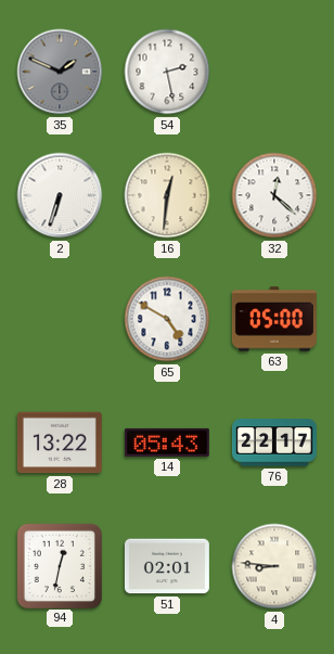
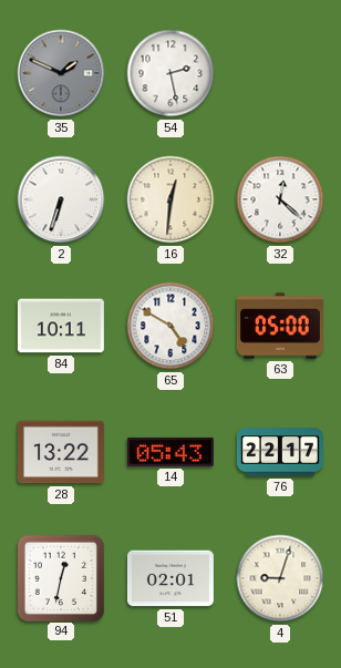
84: none -> 10:11 (61, 326)
4: 8:46 -> 9:03 (280, 578)
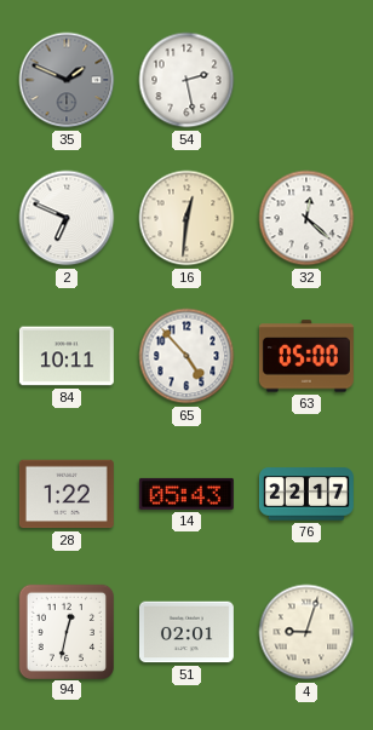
2: 6:33 -> 6:49 (67, 218)
65: 4:50 -> 4:53 (187, 356)
28: 13:22 -> 1:22 (67, 494)
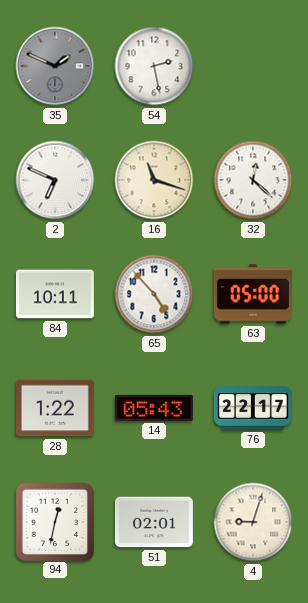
16: 12:31 -> 11:18 (154, 180)
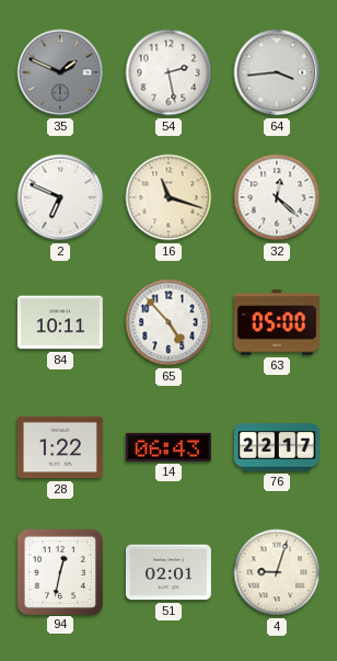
64: none -> 3:44 (277, 72)
14: 05:43 -> 06:43 (168, 447)
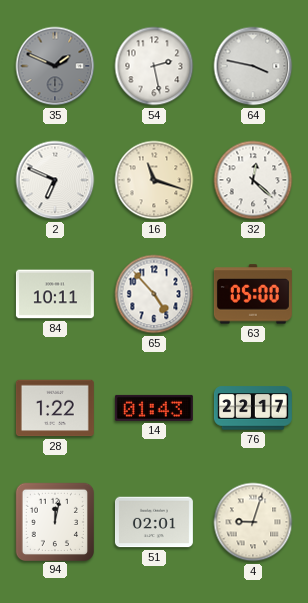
64: 3:44 -> 3:47 (253, 66)
14: 06:43 -> 01:43 (154, 408)
94: 12:32 -> 12:02 (54, 521)
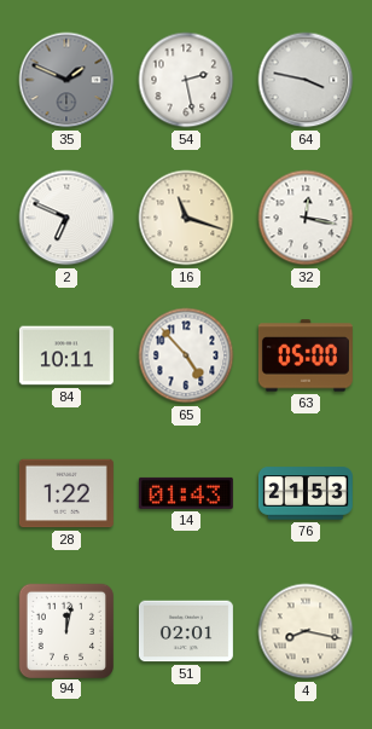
32: 12:22 -> 12:17 (306, 218)
76: 22:17 -> 21:53 (306, 493)
4: 9:03 -> 8:17 (306, 631)
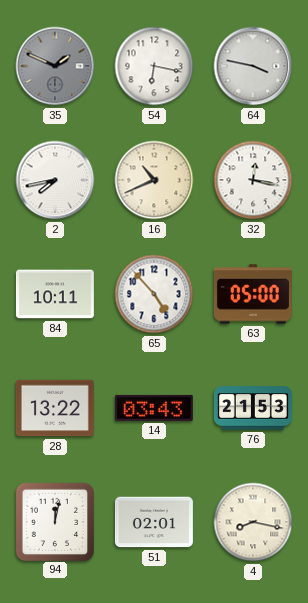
54: 2:28 -> 6:17 (154, 66)
2: 6:49 -> 7:43 (55, 180)
16: 11:18 -> 10:41 (154, 180)
28: 1:22 -> 13:22 (55, 408)
14: 01:43 -> 03:43 (154, 408)
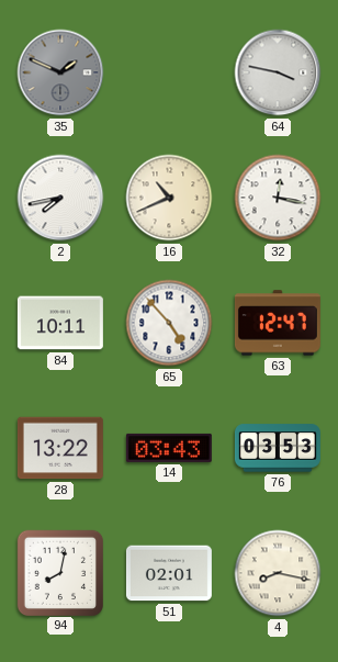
54: 6:17 -> none (154, 66)
63: 05:00 -> 12:47 (278, 323)
76: 21:53 -> 03:53 (278, 448)
94: 12:02 -> 8:02 (59, 572)
